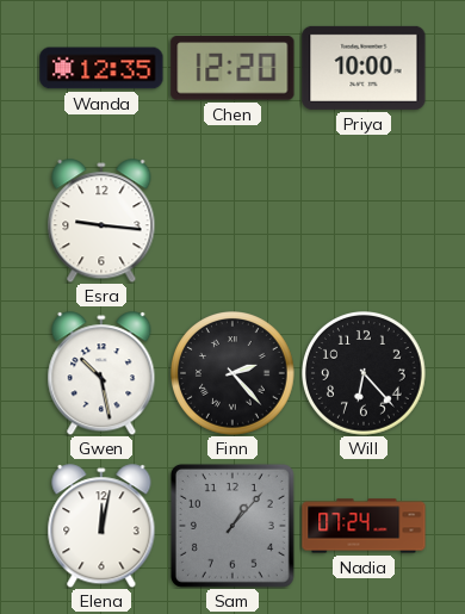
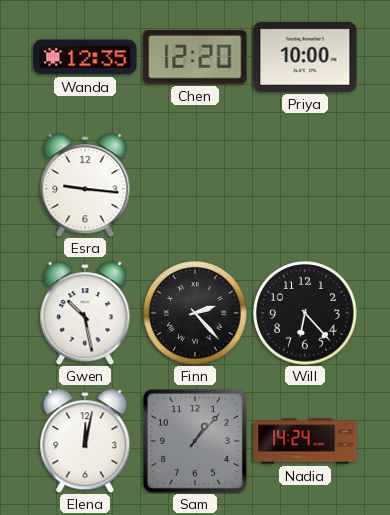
Nadia: 07:24 -> 14:24 (305, 441)
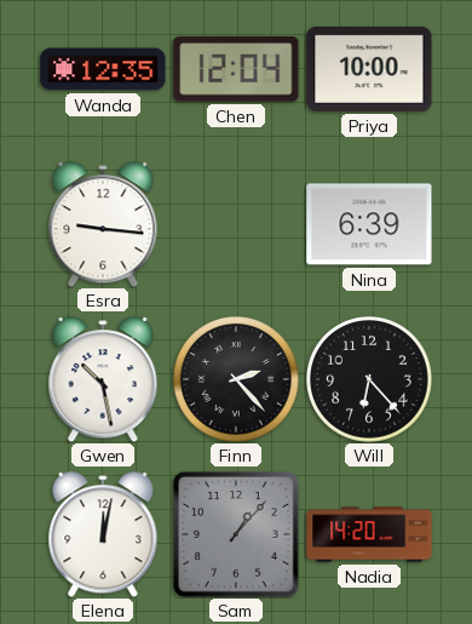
Chen: 12:20 -> 12:04 (236, 69)
Nina: none -> 6:39 (369, 224)
Nadia: 14:24 -> 14:20 (369, 534)
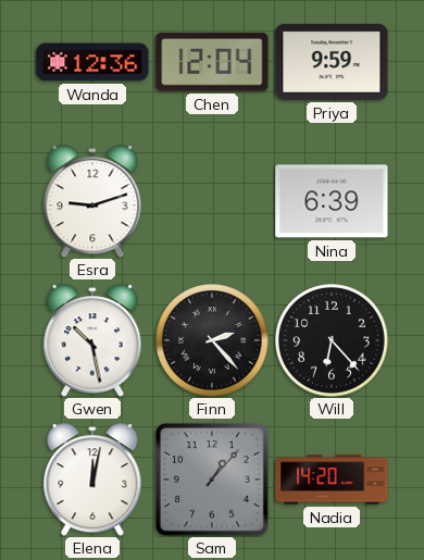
Wanda: 12:35 -> 12:36 (92, 62)
Priya: 10:00 -> 9:59 (332, 62)
Esra: 9:16 -> 9:12 (92, 201)
